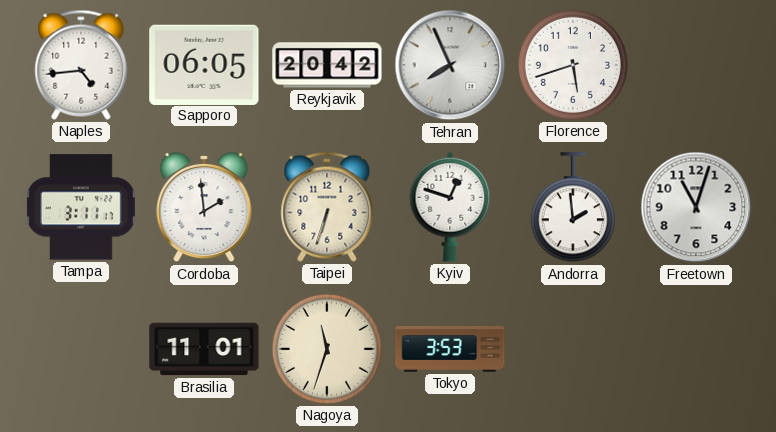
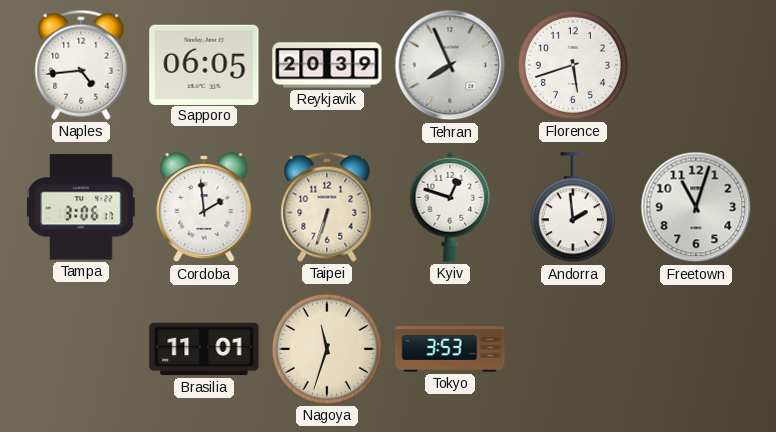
Reykjavik: 20:42 -> 20:39 (327, 65)
Tampa: 3:11 -> 3:06 (81, 207)
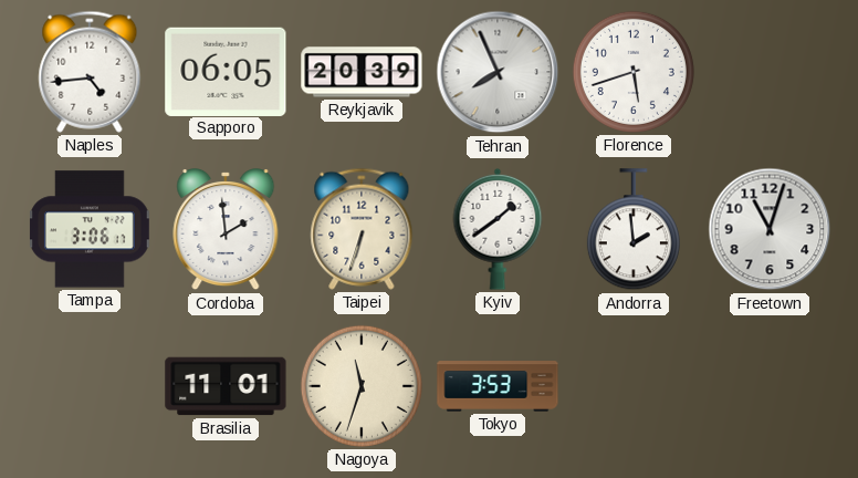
Kyiv: 12:48 -> 1:39 (498, 229)
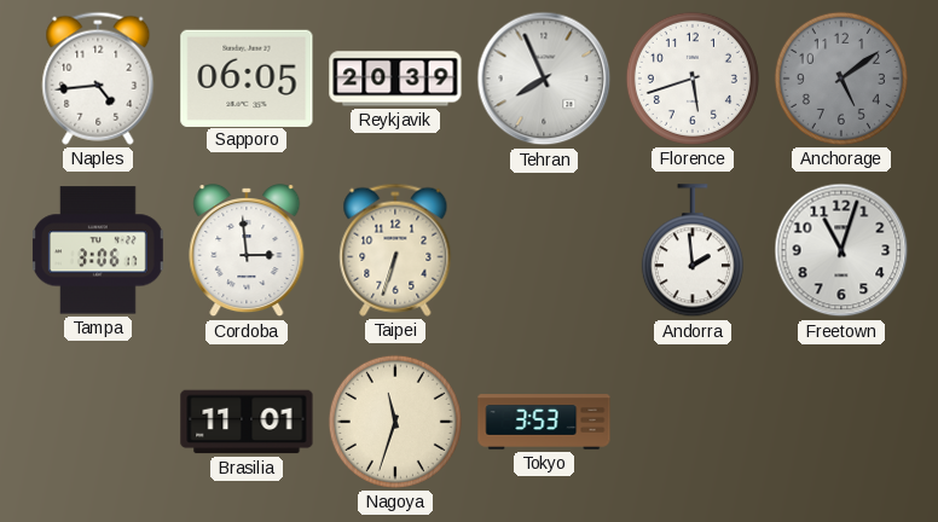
Anchorage: none -> 5:09 (841, 79)
Cordoba: 1:59 -> 2:59 (247, 251)
Kyiv: 1:39 -> none (498, 229)
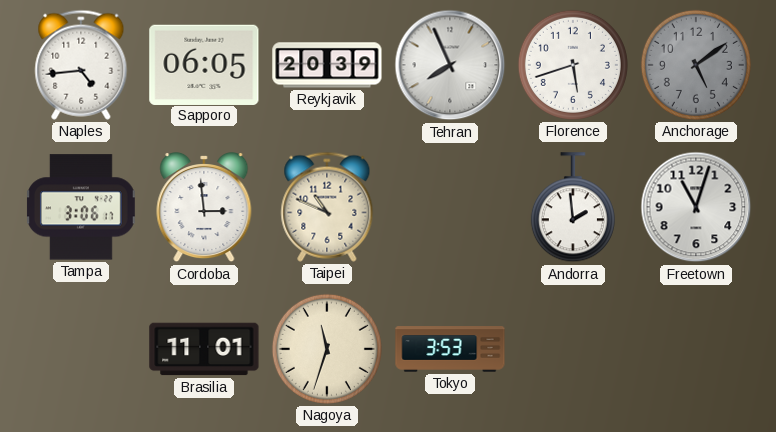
Taipei: 6:33 -> 10:49 (327, 207)
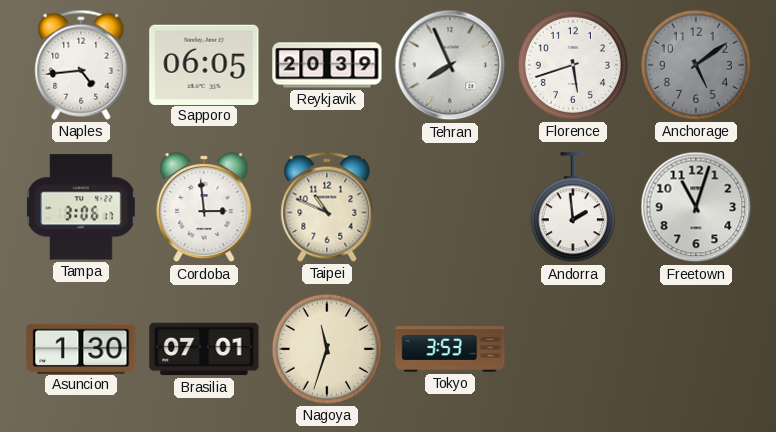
Asuncion: none -> 1:30 (81, 348)
Brasilia: 11:01 -> 07:01 (204, 349)
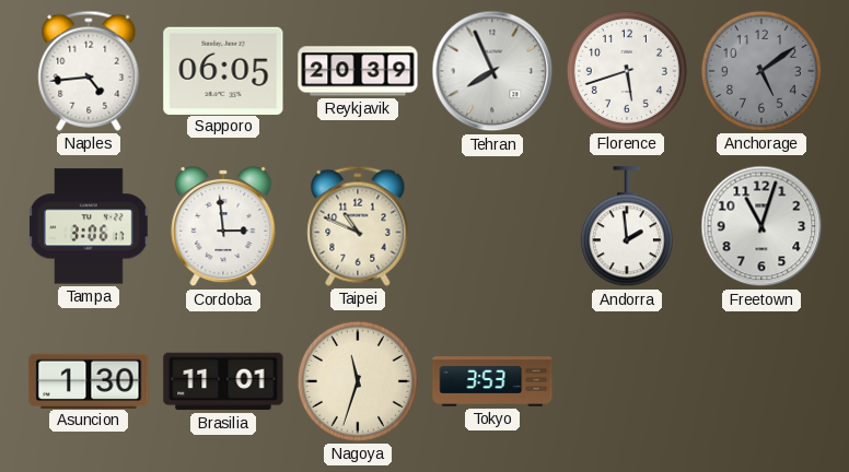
Brasilia: 07:01 -> 11:01 (223, 381)
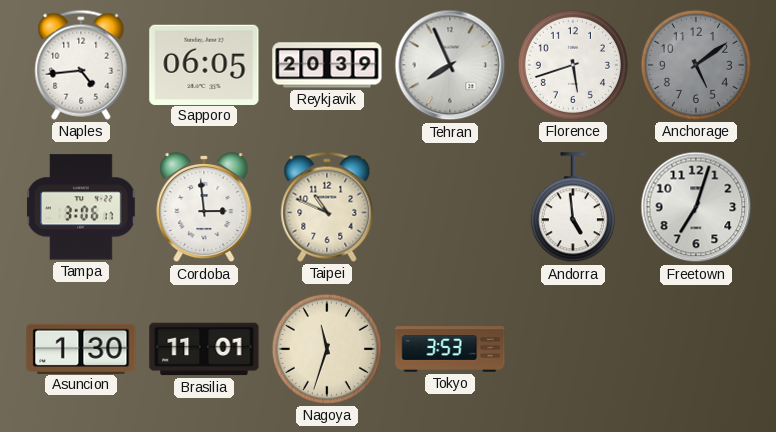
Andorra: 1:59 -> 4:59 (573, 208)
Freetown: 11:03 -> 7:03 (696, 207)
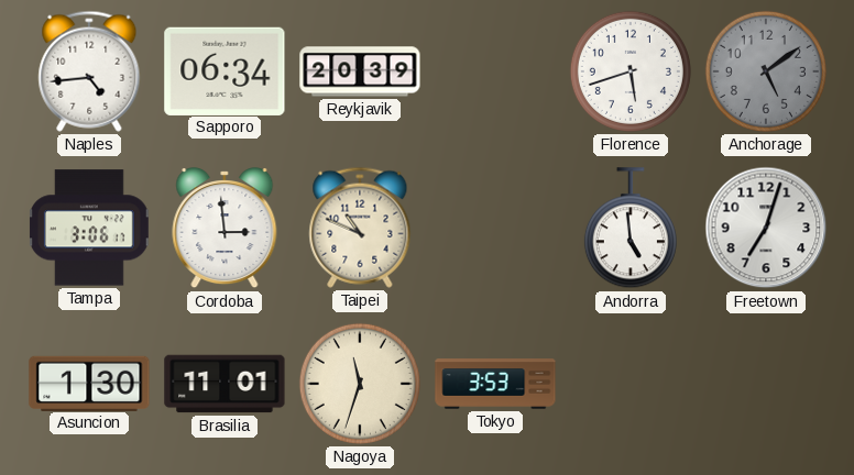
Sapporo: 06:05 -> 06:34 (225, 70)
Tehran: 7:56 -> none (450, 65)
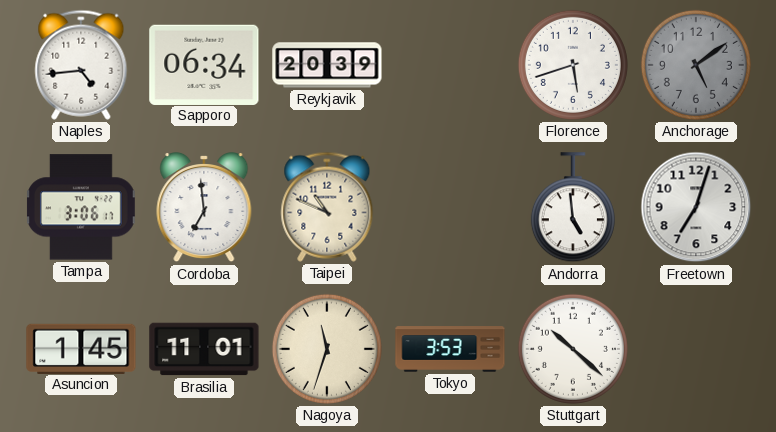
Cordoba: 2:59 -> 6:59 (204, 208)
Asuncion: 1:30 -> 1:45 (81, 348)
Stuttgart: none -> 10:22 (573, 349)
